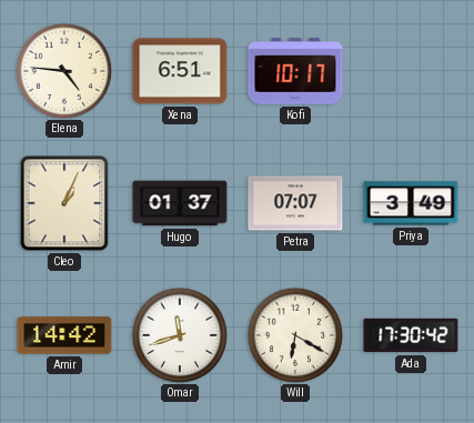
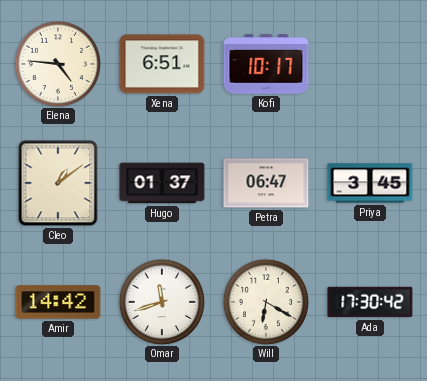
Cleo: 1:04 -> 1:09 (58, 183)
Petra: 07:07 -> 06:47 (266, 183)
Priya: 3:49 -> 3:45 (370, 183)
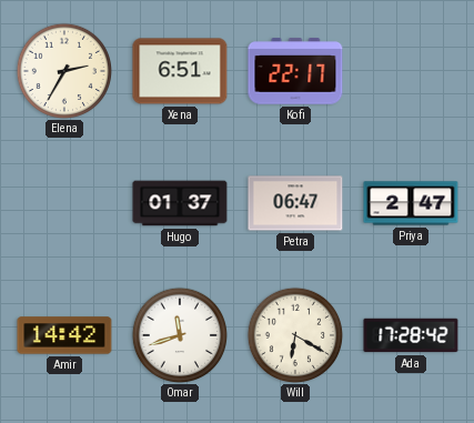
Elena: 4:46 -> 2:35 (63, 70)
Kofi: 10:17 -> 22:17 (295, 71)
Cleo: 1:09 -> none (58, 183)
Priya: 3:45 -> 2:47 (411, 203)
Ada: 17:30 -> 17:28 (411, 335)
